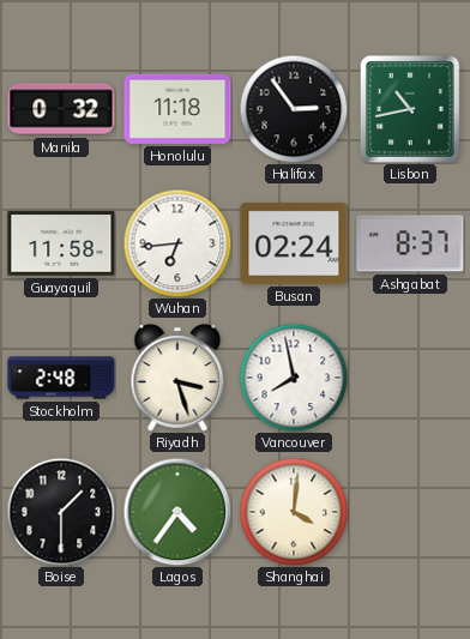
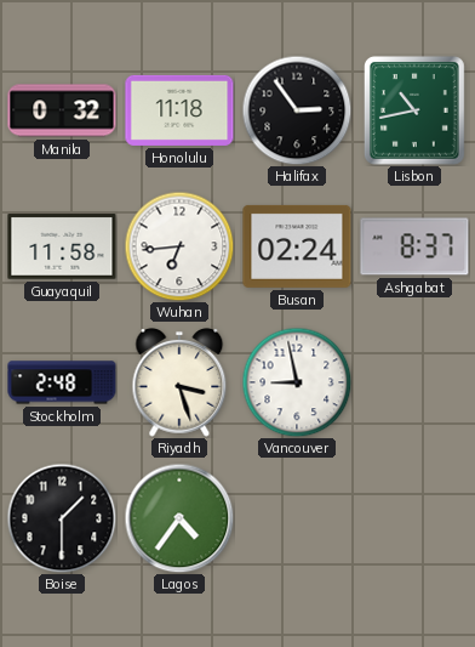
Vancouver: 7:58 -> 8:58 (297, 382)
Shanghai: 4:01 -> none (294, 512)
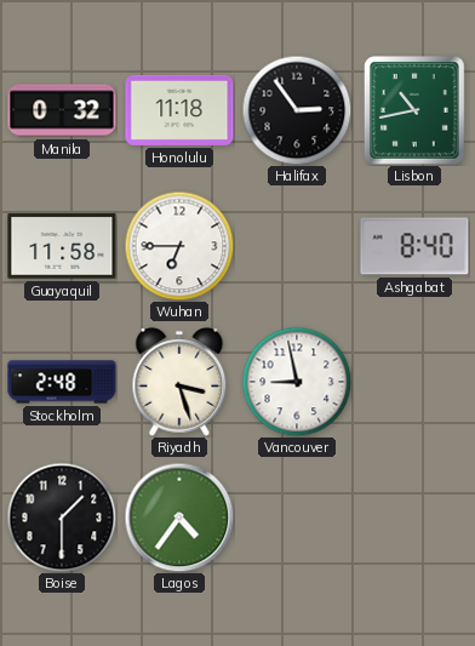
Wuhan: 6:44 -> 6:45 (179, 246)
Busan: 02:24 -> none (297, 246)
Ashgabat: 8:37 -> 8:40 (414, 246)
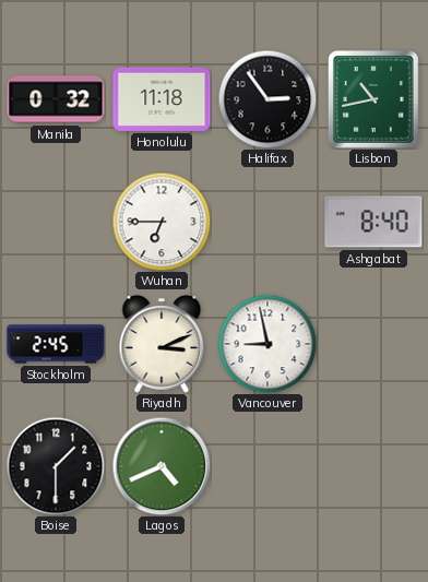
Guayaquil: 11:58 -> none (62, 246)
Stockholm: 2:48 -> 2:45 (56, 344)
Riyadh: 3:27 -> 3:11 (162, 345)
Lagos: 4:36 -> 4:41 (162, 466)
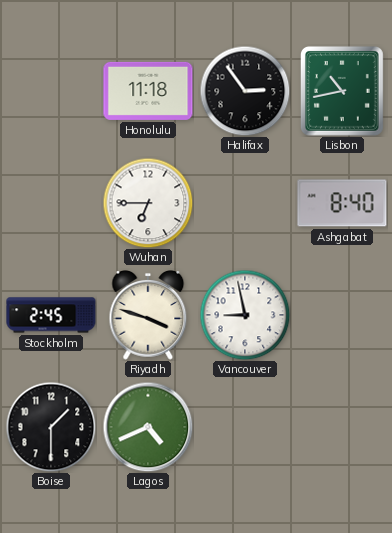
Manila: 0:32 -> none (56, 99)
Riyadh: 3:11 -> 3:48 (148, 316)
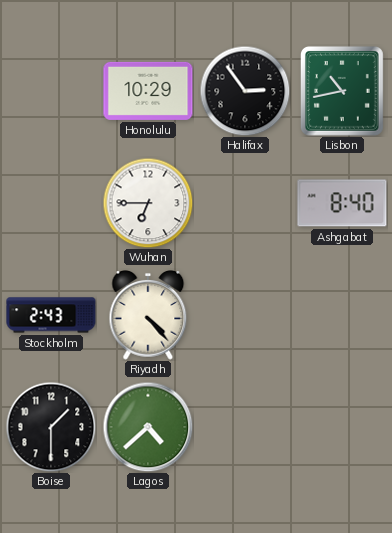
Honolulu: 11:18 -> 10:29 (148, 91)
Stockholm: 2:45 -> 2:43 (51, 315)
Riyadh: 3:48 -> 4:23 (148, 316)
Vancouver: 8:58 -> none (245, 315)
Lagos: 4:41 -> 4:38 (148, 427)
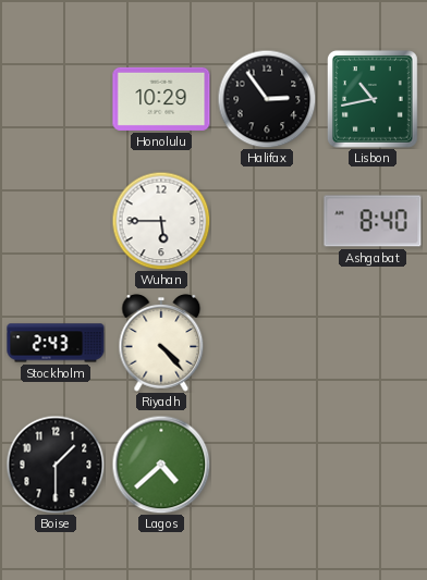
Wuhan: 6:45 -> 5:45 (161, 221)
